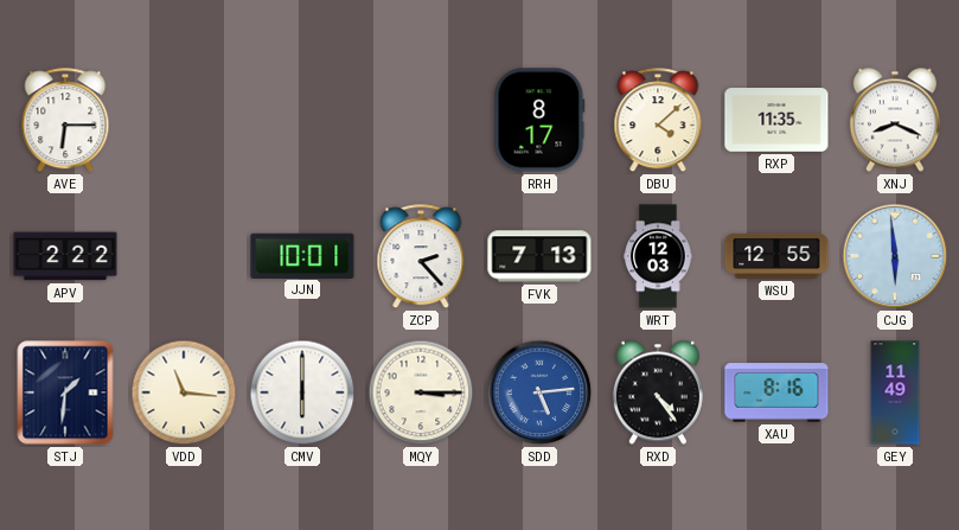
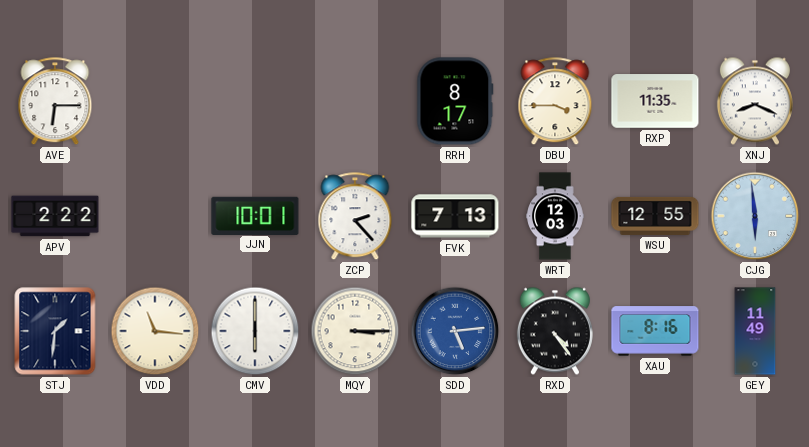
DBU: 4:08 -> 3:45 (555, 102)
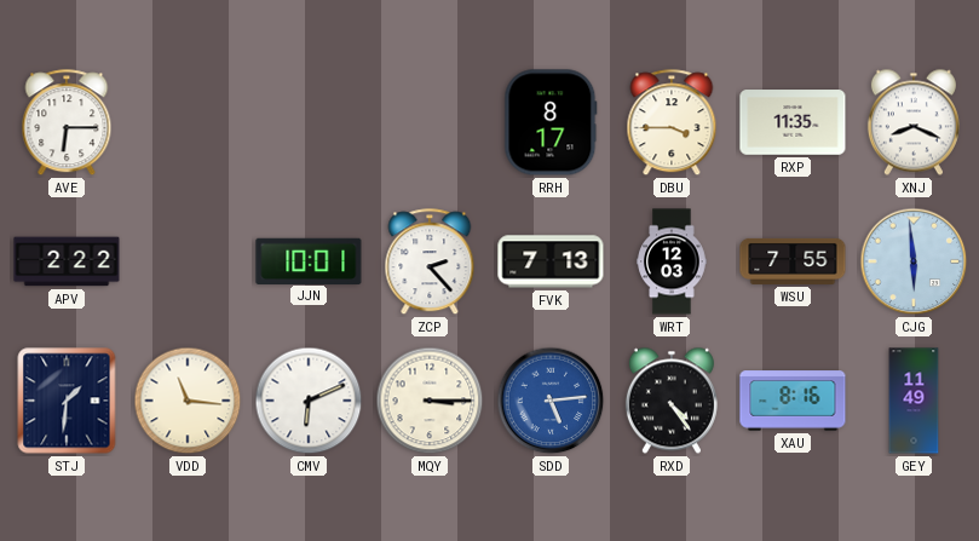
WSU: 12:55 -> 7:55 (793, 261)
CMV: 6:00 -> 6:11 (309, 401)
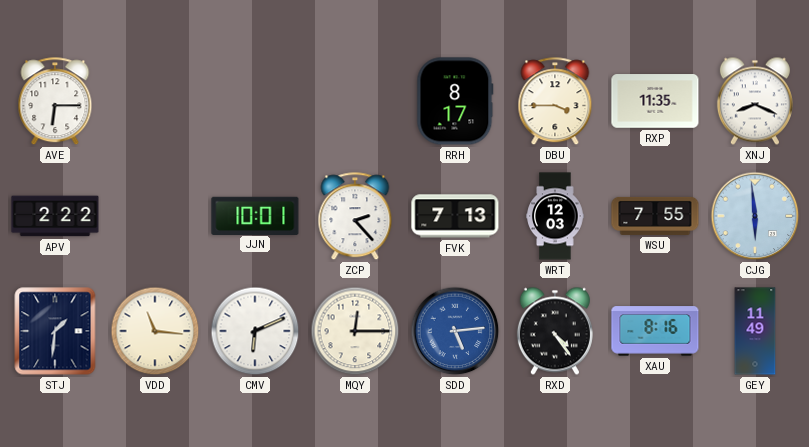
MQY: 3:15 -> 12:15 (355, 331)
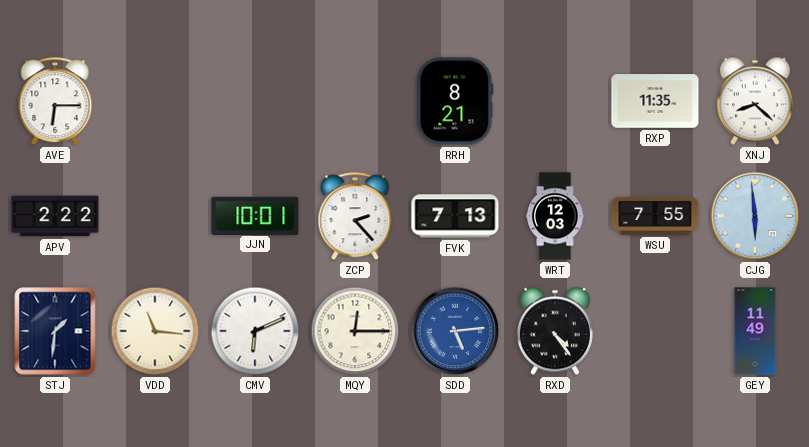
RRH: 8:17 -> 8:21 (455, 101)
DBU: 3:45 -> none (555, 102)
XNJ: 8:19 -> 8:22 (755, 101)
XAU: 8:16 -> none (655, 331)
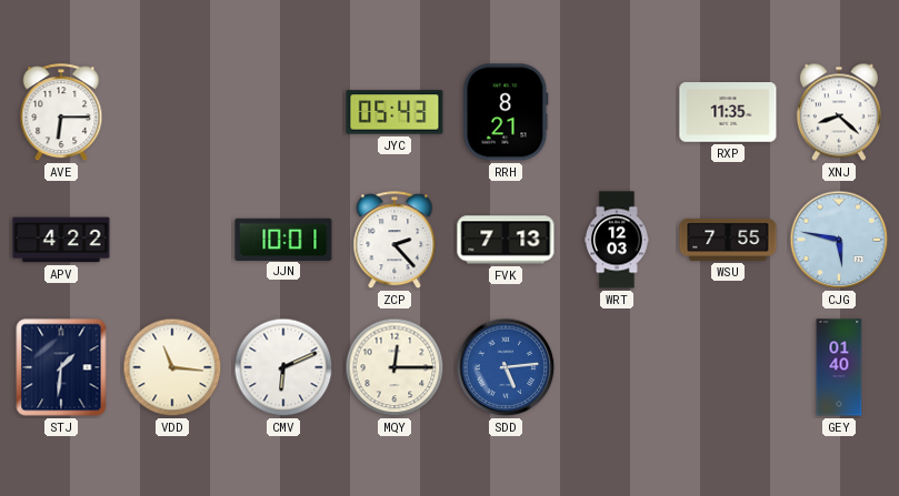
JYC: none -> 05:43 (394, 112)
APV: 2:22 -> 4:22 (61, 240)
CJG: 5:59 -> 5:47 (839, 240)
RXD: 4:24 -> none (555, 331)
GEY: 11:49 -> 01:40 (839, 367)
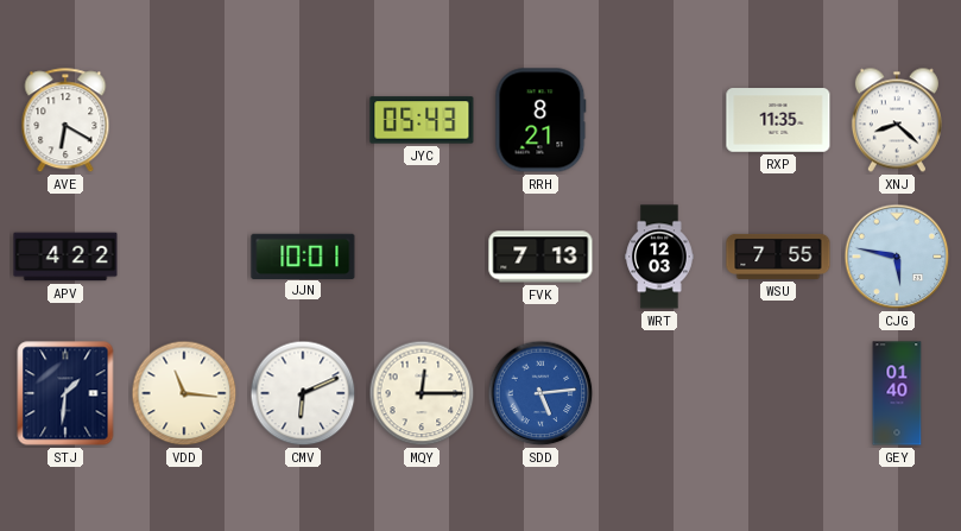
AVE: 6:15 -> 6:20 (65, 121)
ZCP: 2:23 -> none (394, 241)
